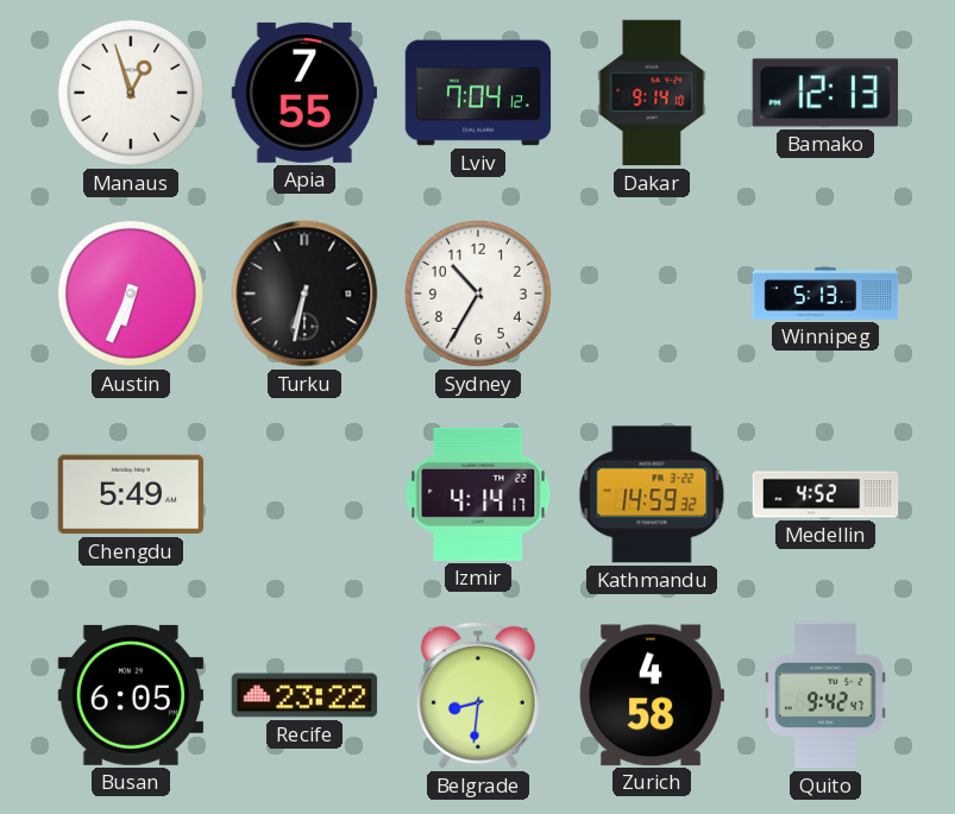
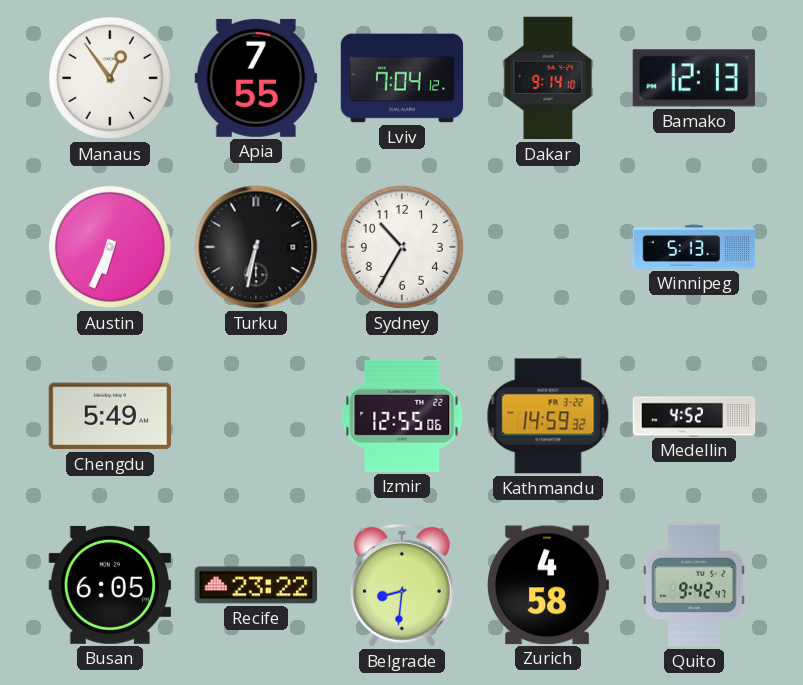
Manaus: 12:57 -> 12:54 (110, 78)
Izmir: 4:14 -> 12:55 (402, 416)
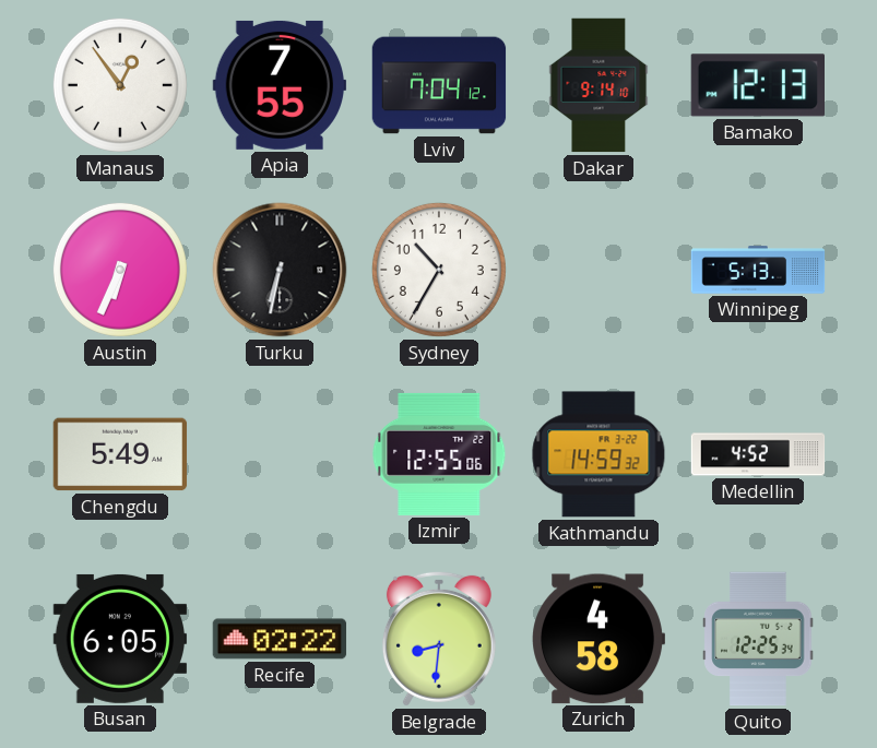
Recife: 23:22 -> 02:22 (280, 639)
Quito: 9:42 -> 12:25 (758, 639)
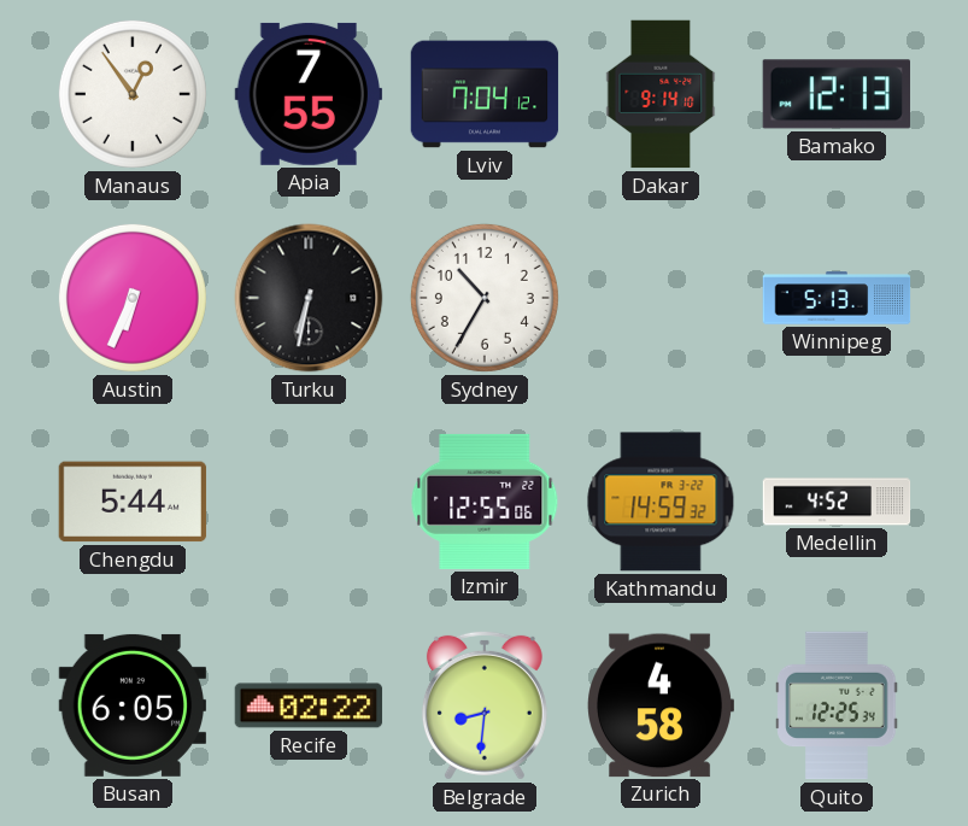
Chengdu: 5:49 -> 5:44 (133, 502)
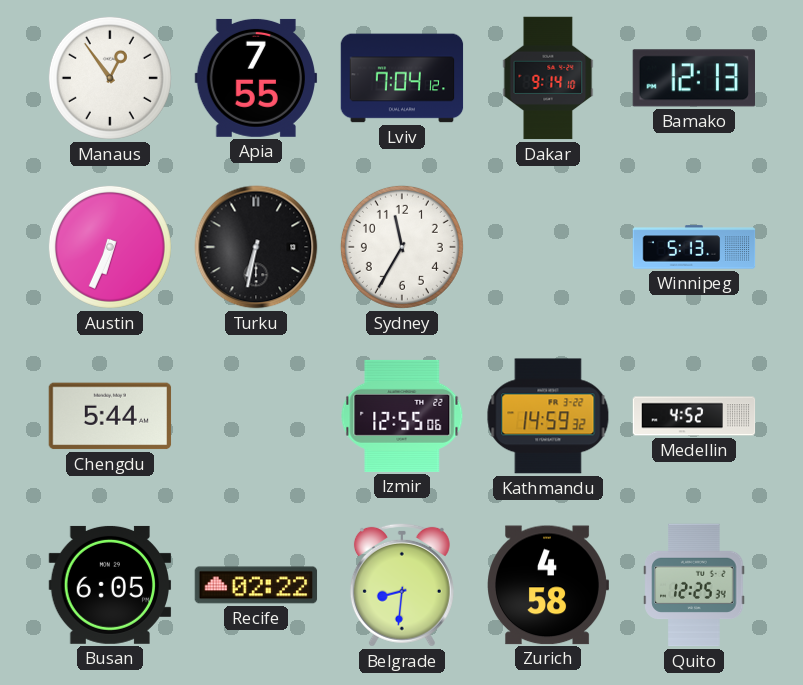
Sydney: 10:35 -> 11:35 (402, 247)
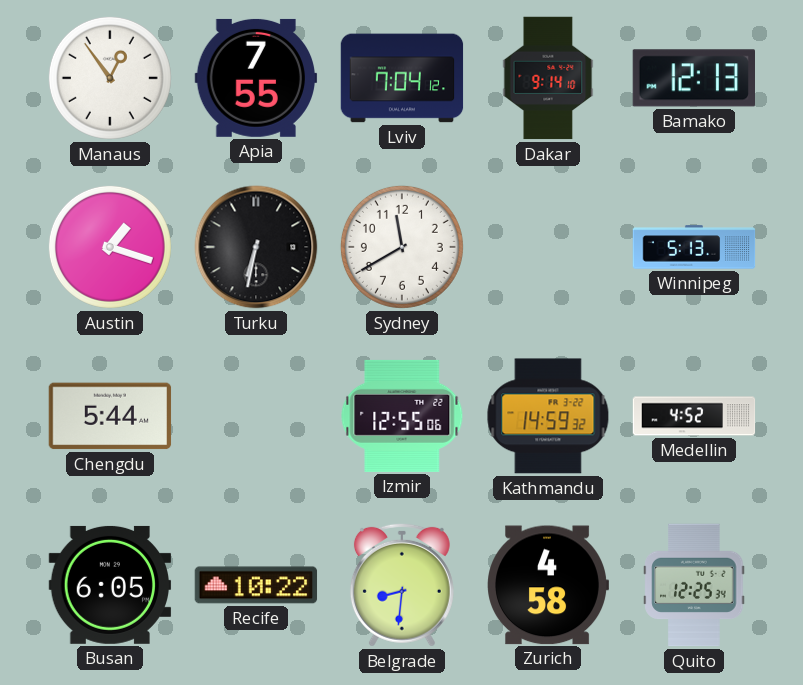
Austin: 6:34 -> 1:18 (110, 247)
Sydney: 11:35 -> 11:40 (402, 247)
Recife: 02:22 -> 10:22 (256, 585)
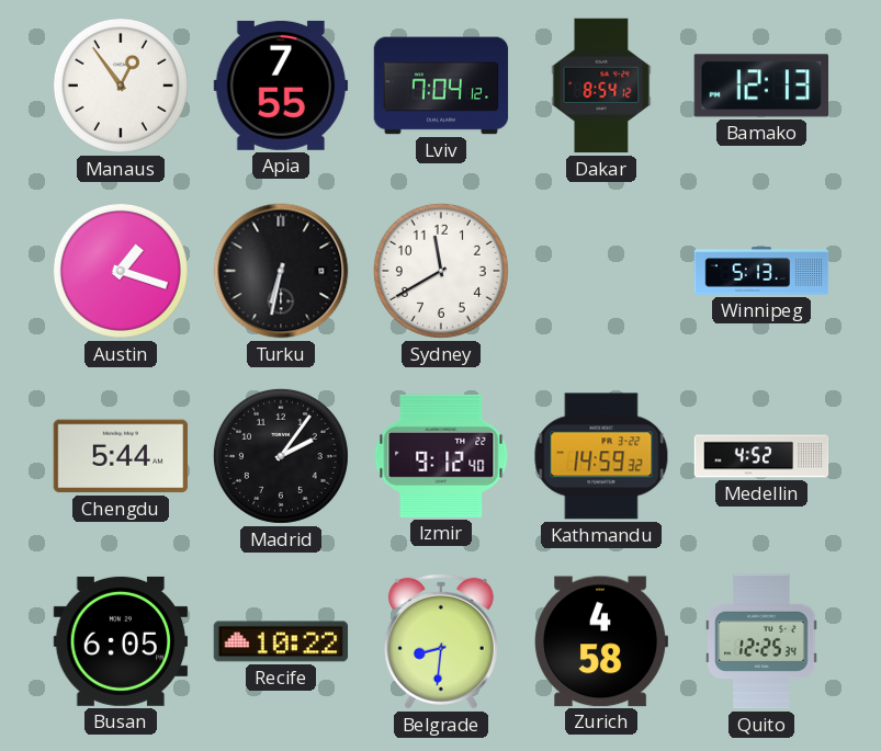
Dakar: 9:14 -> 8:54 (601, 86)
Madrid: none -> 2:06 (281, 456)
Izmir: 12:55 -> 9:12 (441, 456)
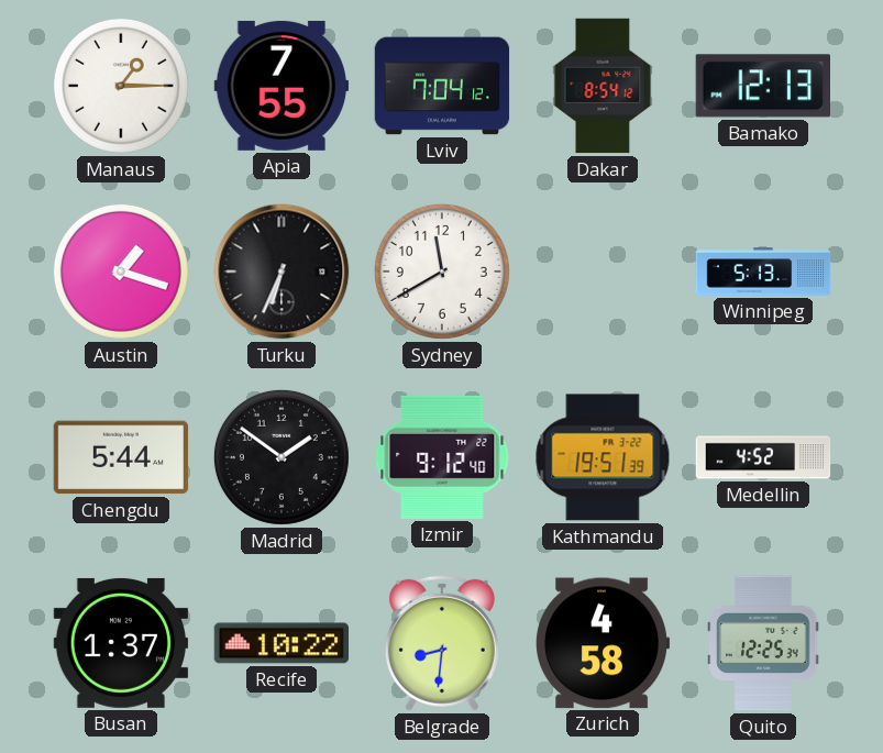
Manaus: 12:54 -> 1:15 (121, 86)
Turku: 6:32 -> 6:34 (282, 272)
Madrid: 2:06 -> 1:51 (282, 457)
Kathmandu: 14:59 -> 19:51 (603, 457)
Busan: 6:05 -> 1:37 (121, 643)
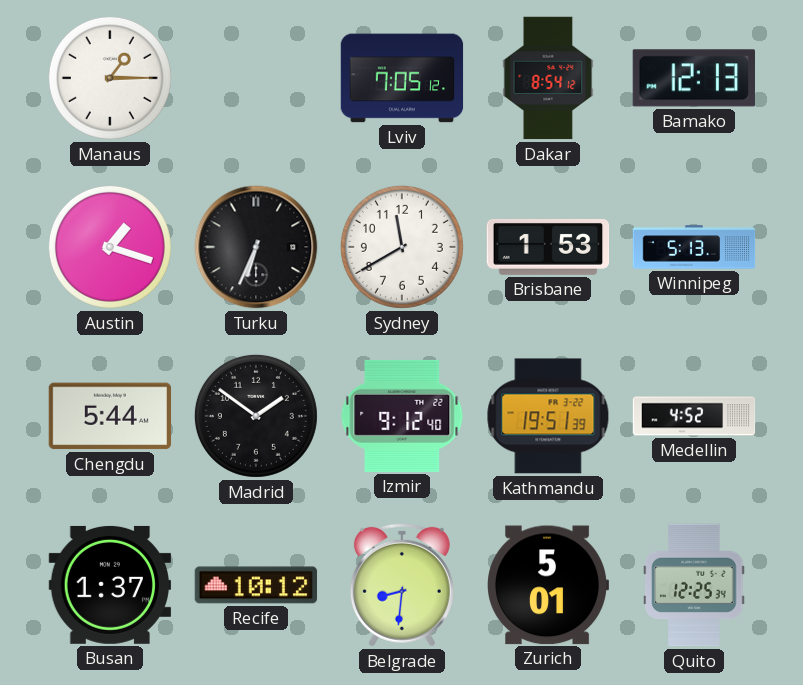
Apia: 7:55 -> none (282, 86)
Lviv: 7:04 -> 7:05 (402, 78)
Brisbane: none -> 1:53 (548, 247)
Recife: 10:22 -> 10:12 (256, 585)
Zurich: 4:58 -> 5:01 (548, 585)
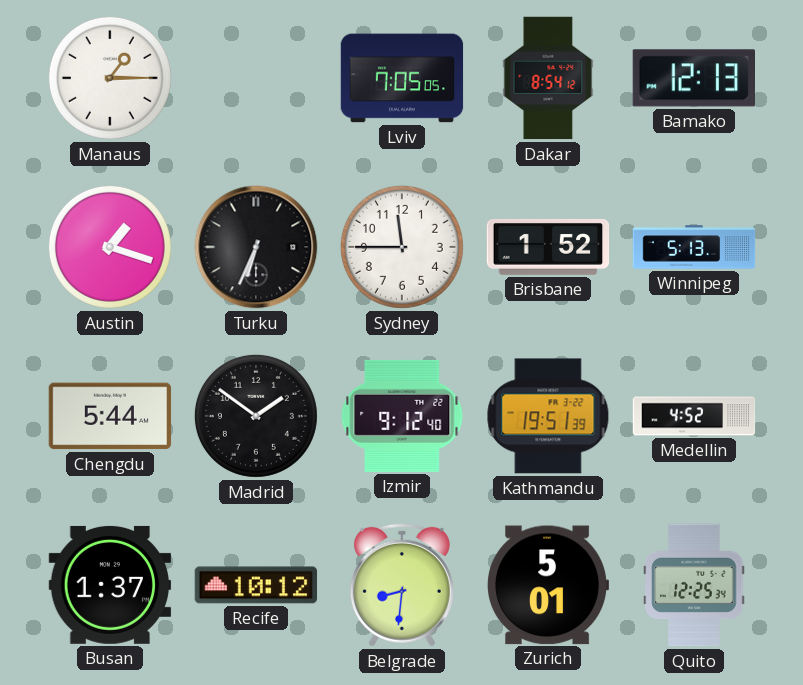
Lviv: 7:05:12 -> 7:05:05 (402, 78)
Sydney: 11:40 -> 11:45 (402, 247)
Brisbane: 1:53 -> 1:52 (548, 247)
